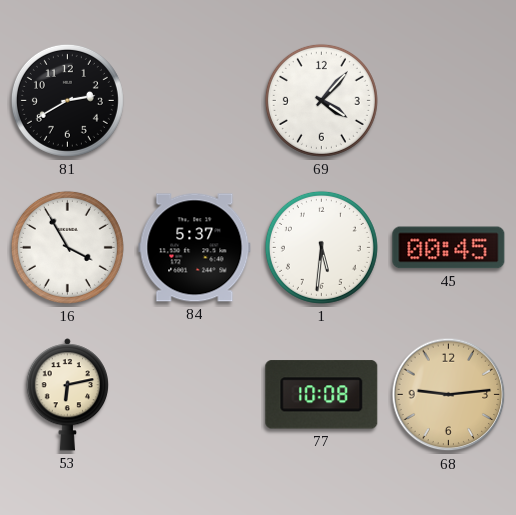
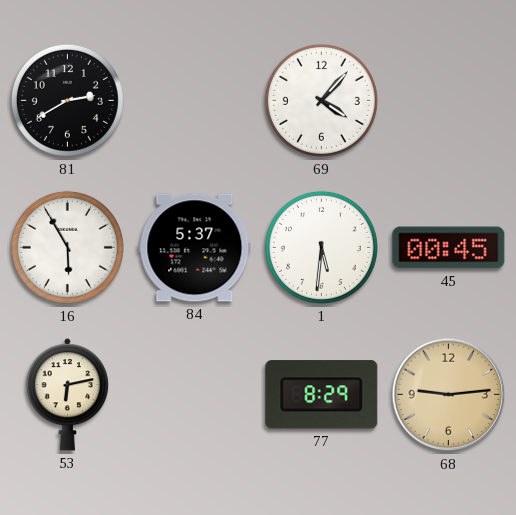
16: 3:55 -> 5:55 (67, 247)
77: 10:08 -> 8:29 (322, 395)
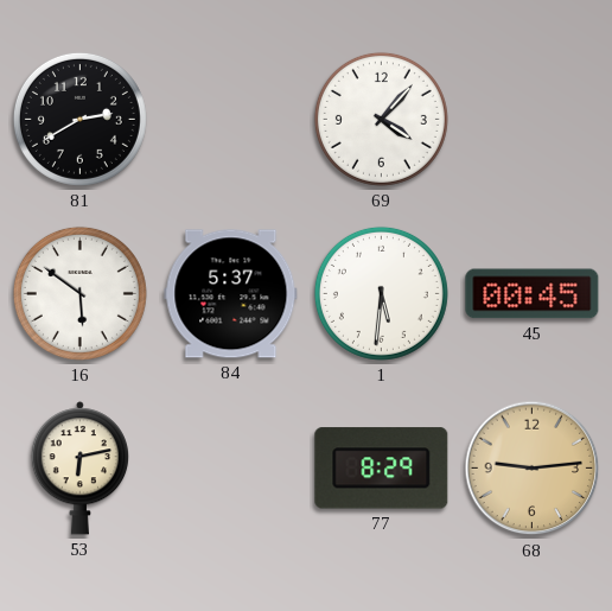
16: 5:55 -> 5:51 (79, 293)
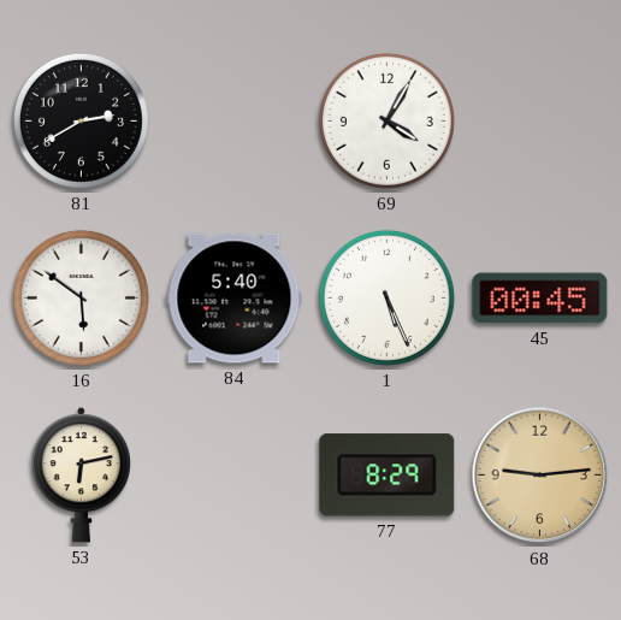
69: 4:07 -> 4:05 (386, 120)
84: 5:37 -> 5:40 (235, 299)
1: 5:31 -> 5:26 (386, 297)
